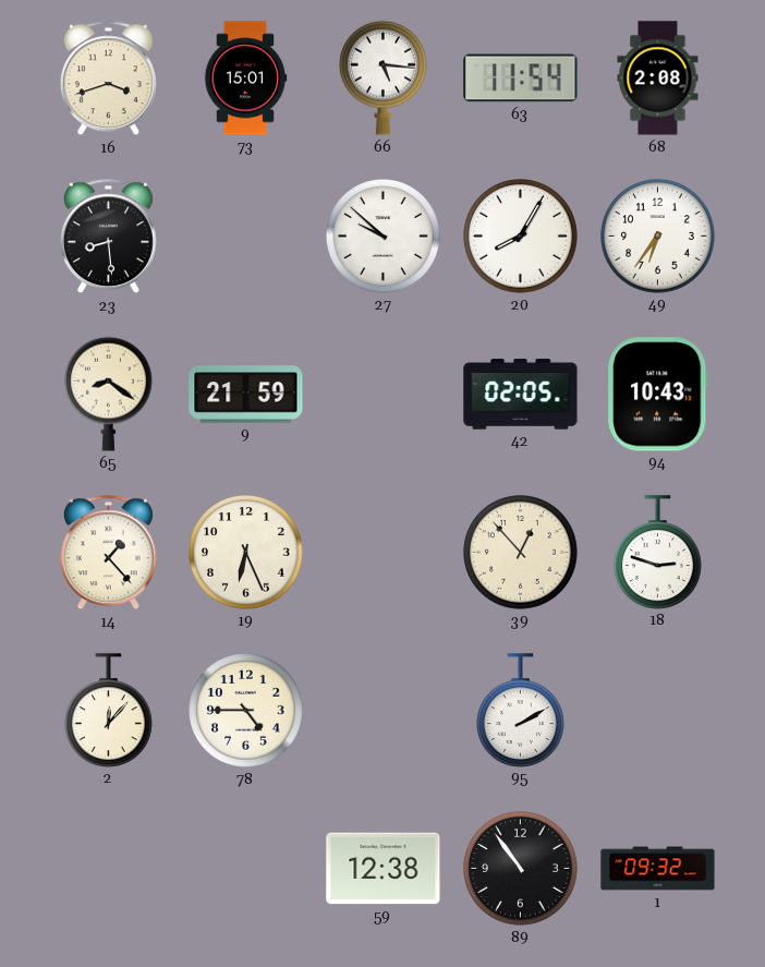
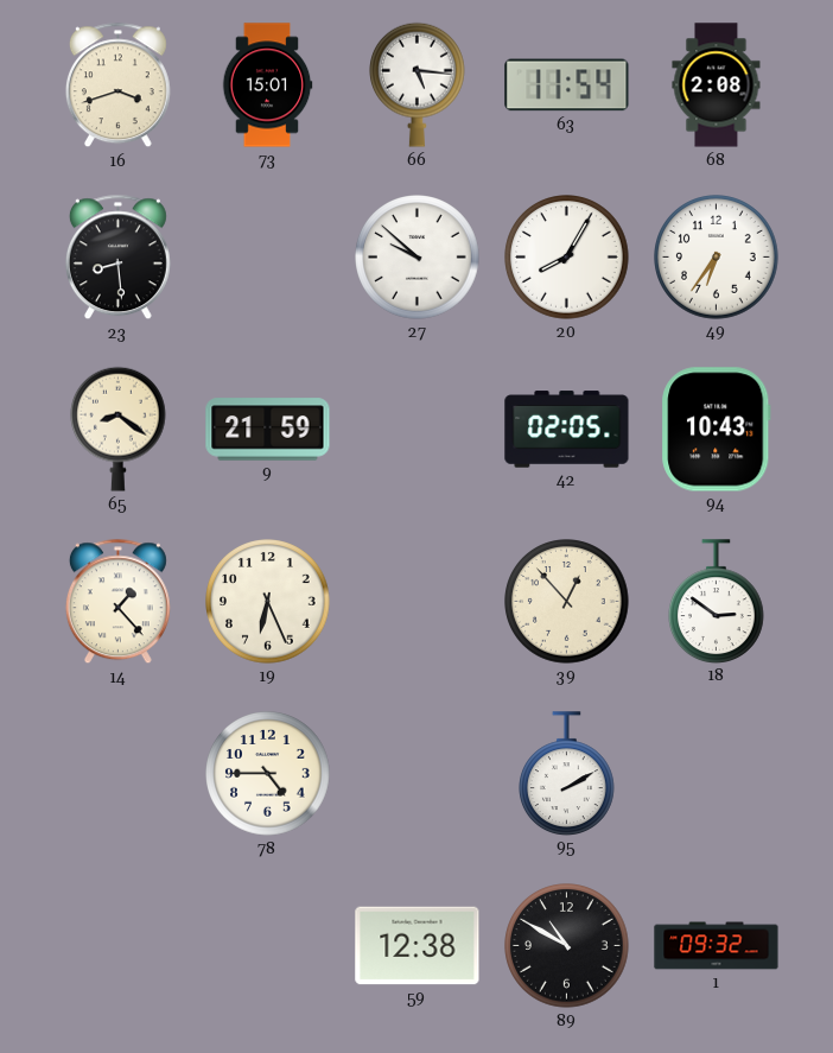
18: 2:48 -> 2:51 (717, 601)
2: 12:07 -> none (109, 710)
89: 10:54 -> 10:50 (567, 946)
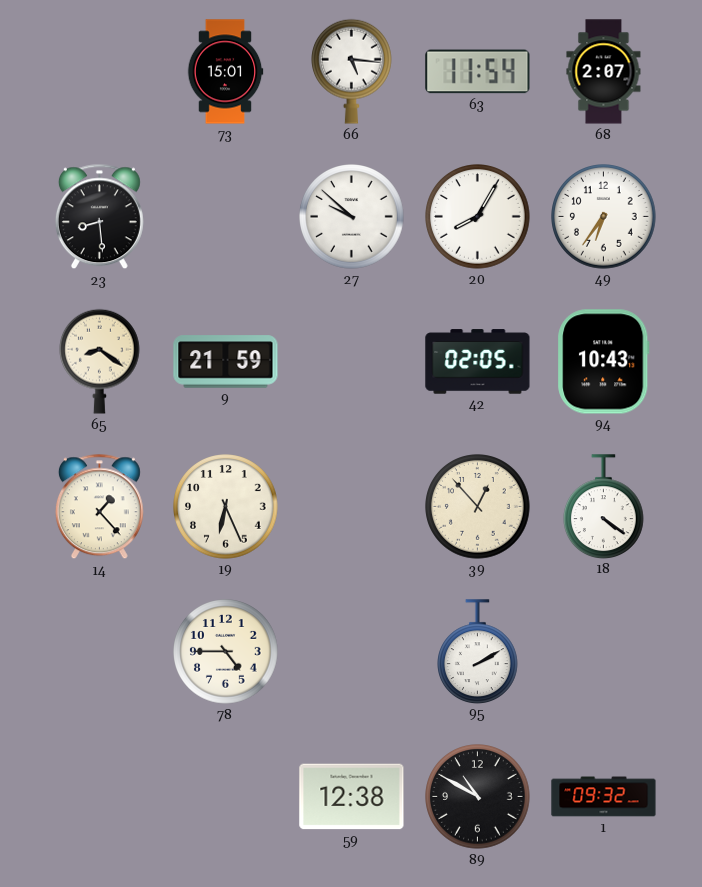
16: 3:42 -> none (117, 85)
68: 2:08 -> 2:07 (604, 72)
18: 2:51 -> 4:21 (604, 506)
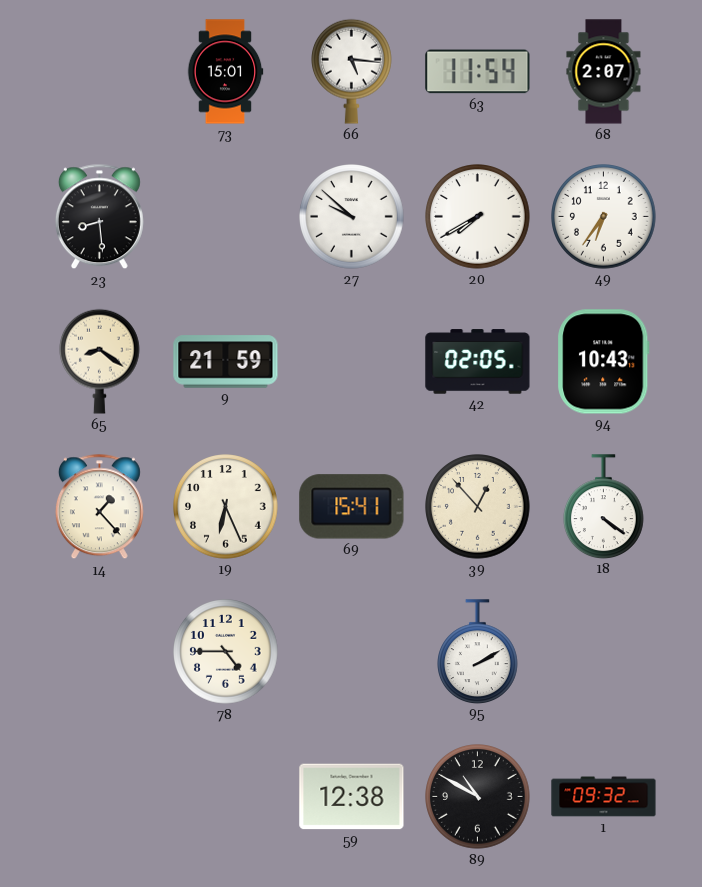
20: 8:05 -> 7:40 (478, 217)
69: none -> 15:41 (352, 507)
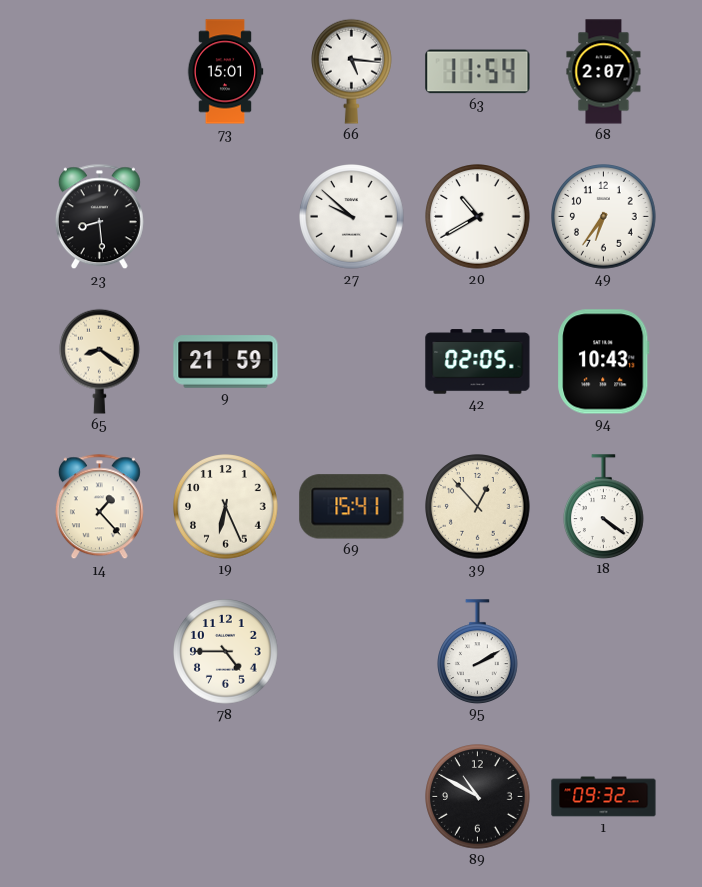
20: 7:40 -> 10:40 (478, 217)
59: 12:38 -> none (352, 797)
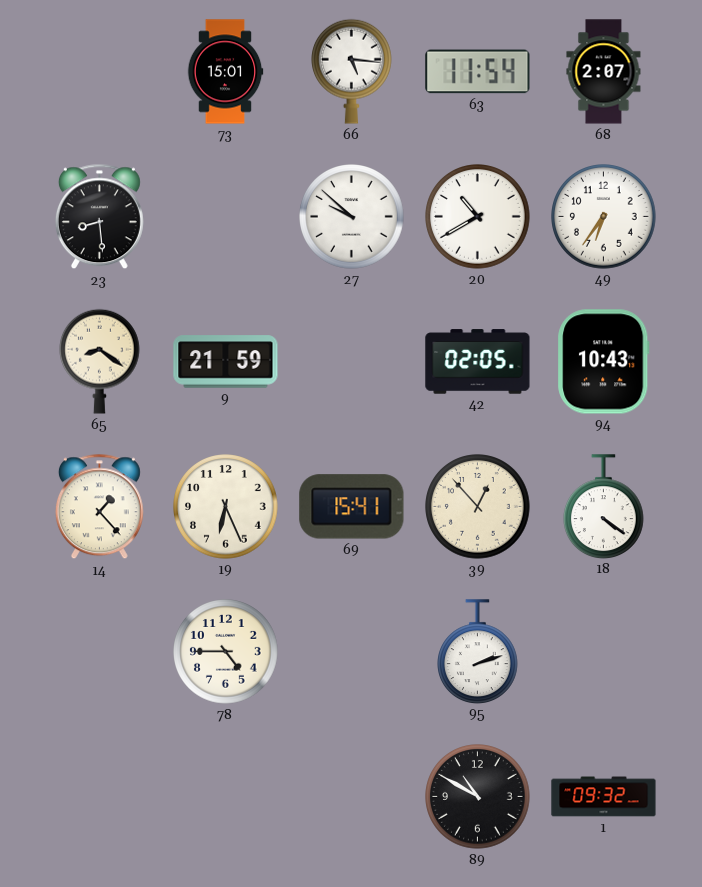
95: 2:10 -> 2:12 (478, 651)
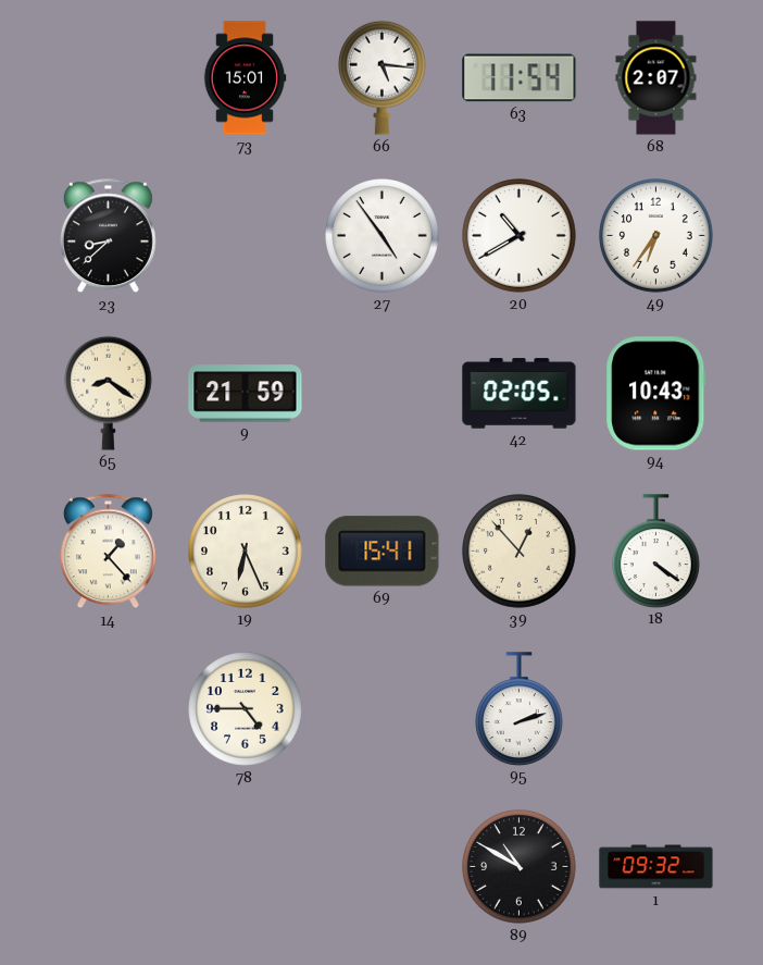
23: 8:29 -> 8:38 (108, 236)
27: 9:52 -> 4:54 (383, 236)
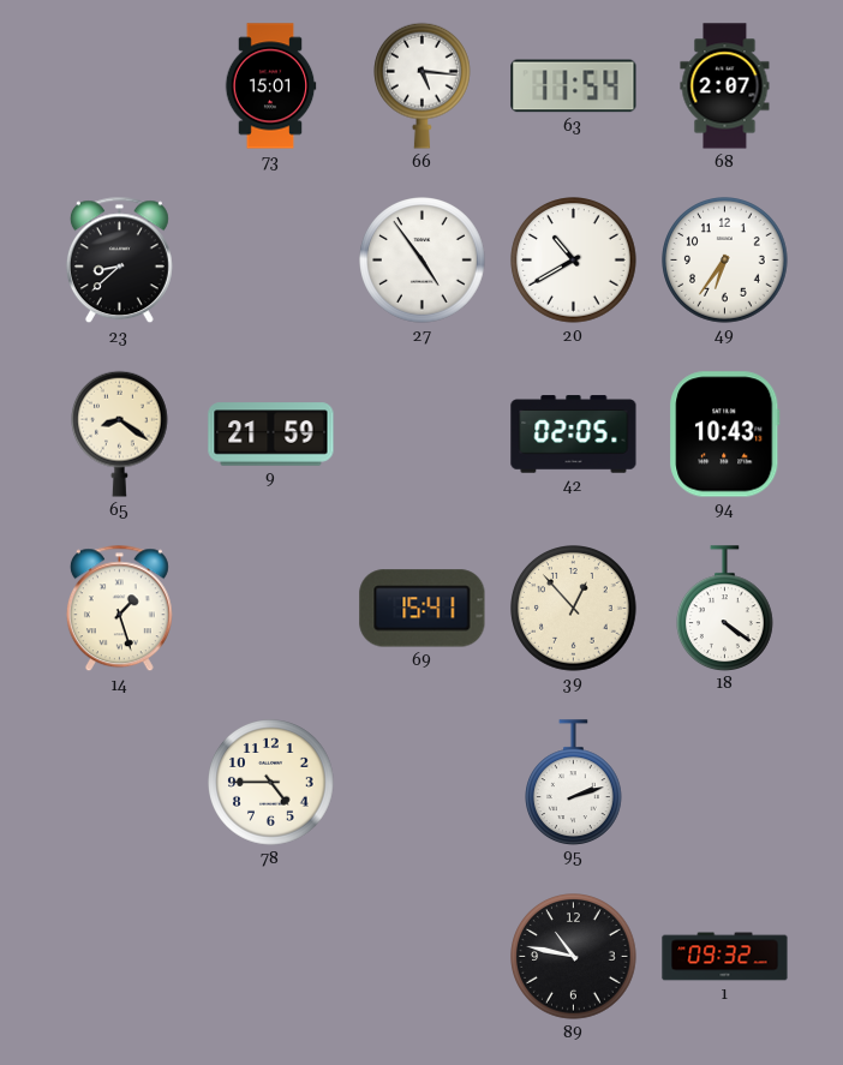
14: 1:23 -> 1:27 (119, 609)
19: 6:26 -> none (246, 552)
89: 10:50 -> 10:47 (574, 957)
